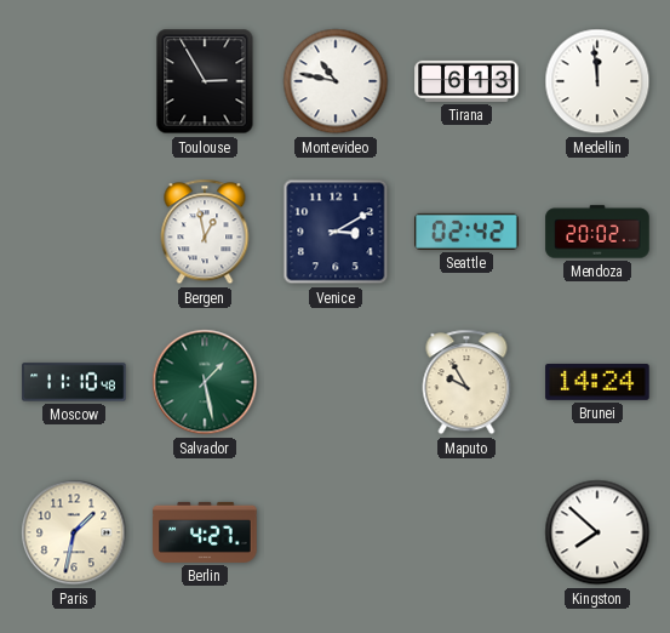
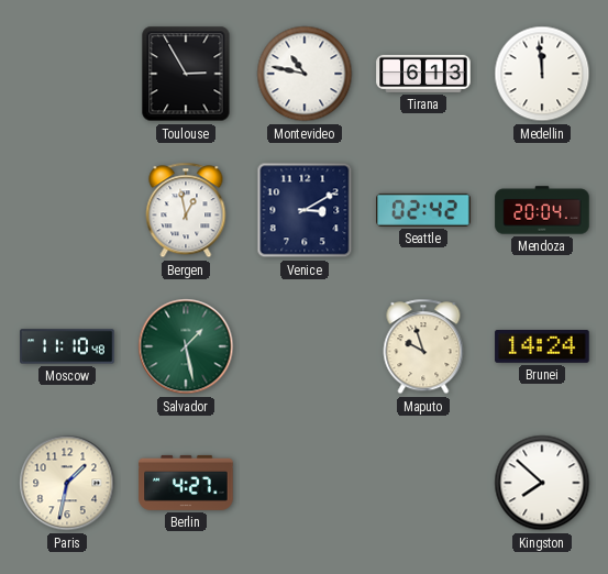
Mendoza: 20:02 -> 20:04 (542, 210)
Maputo: 9:55 -> 9:57 (423, 346)
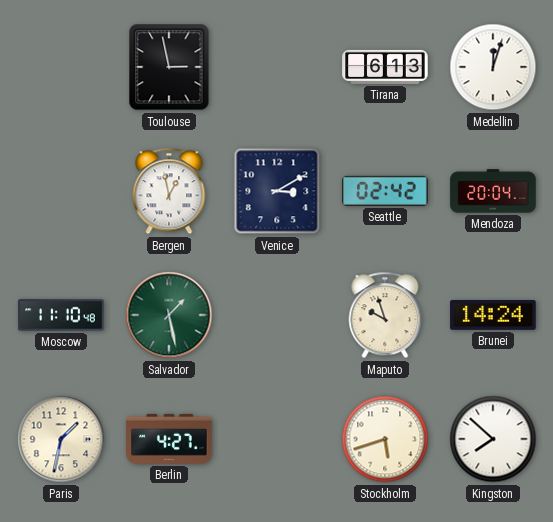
Toulouse: 2:55 -> 2:58 (169, 67)
Montevideo: 10:47 -> none (305, 74)
Medellin: 11:59 -> 12:03 (493, 67)
Stockholm: none -> 5:42 (385, 439)
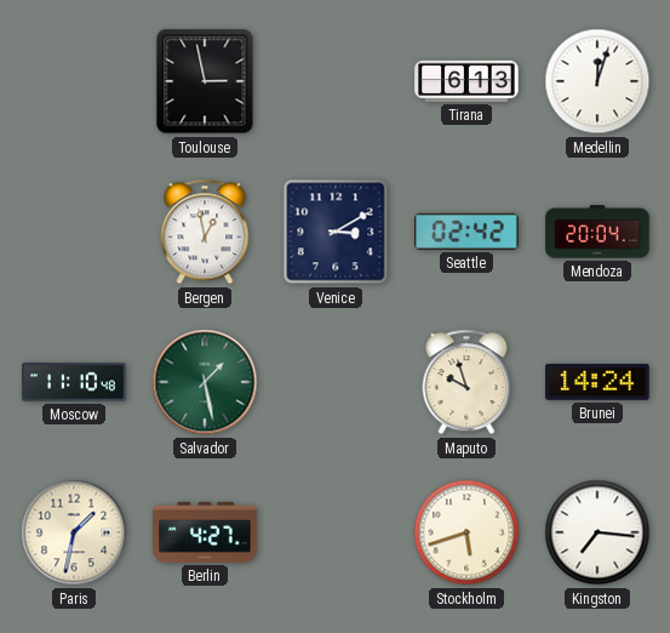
Kingston: 7:52 -> 7:16 (597, 532)
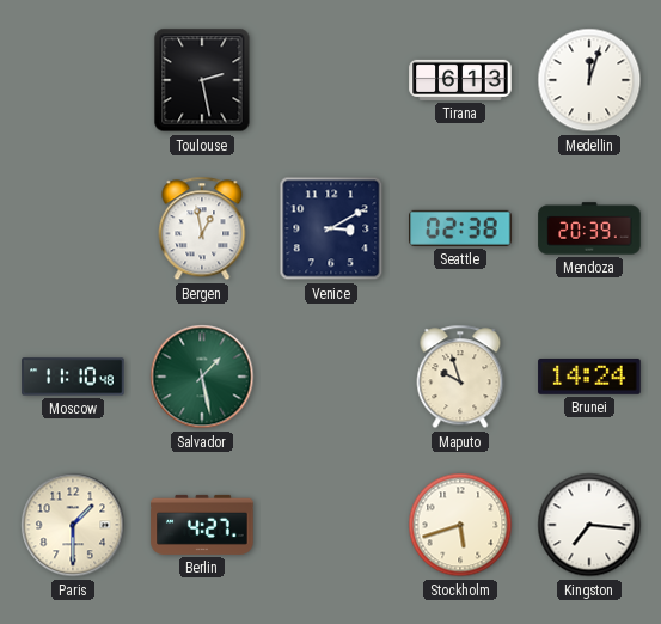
Toulouse: 2:58 -> 2:28 (202, 80)
Seattle: 02:42 -> 02:38 (460, 228)
Mendoza: 20:04 -> 20:39 (589, 228)
Paris: 1:32 -> 1:30 (73, 525)
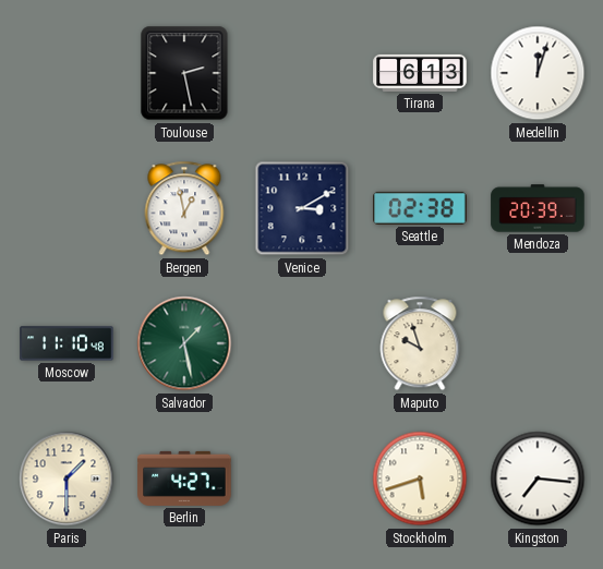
Brunei: 14:24 -> none (589, 378)
